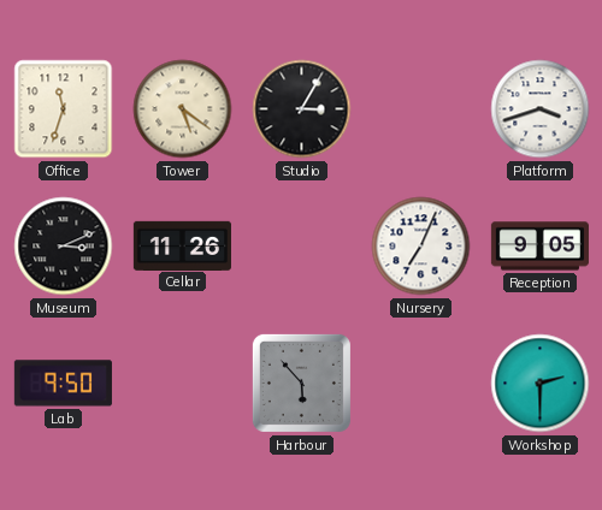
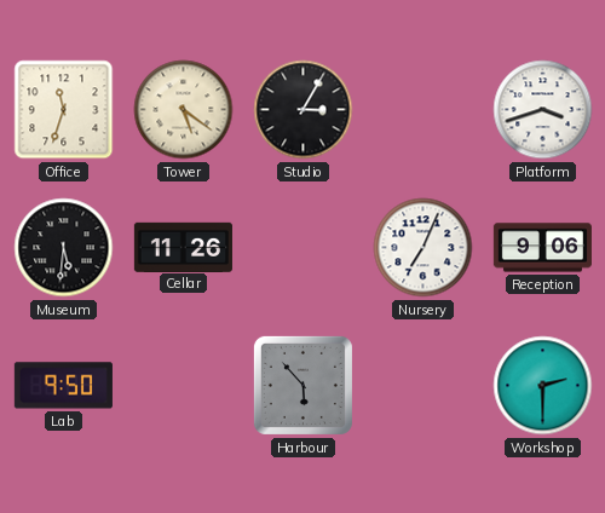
Museum: 3:11 -> 5:31 (64, 248)
Reception: 9:05 -> 9:06 (542, 248)
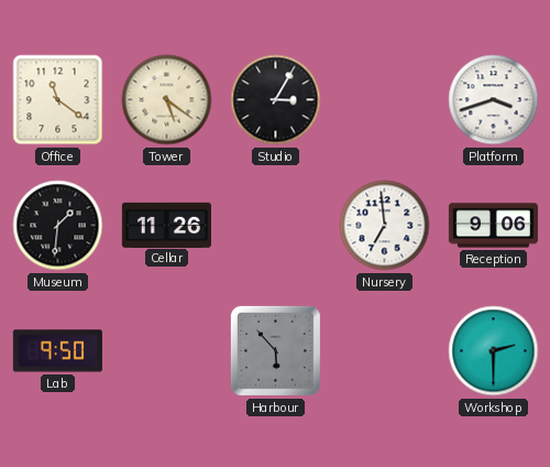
Office: 11:33 -> 11:21 (58, 100)
Museum: 5:31 -> 1:31 (58, 226)
Nursery: 7:04 -> 6:59 (385, 226)
